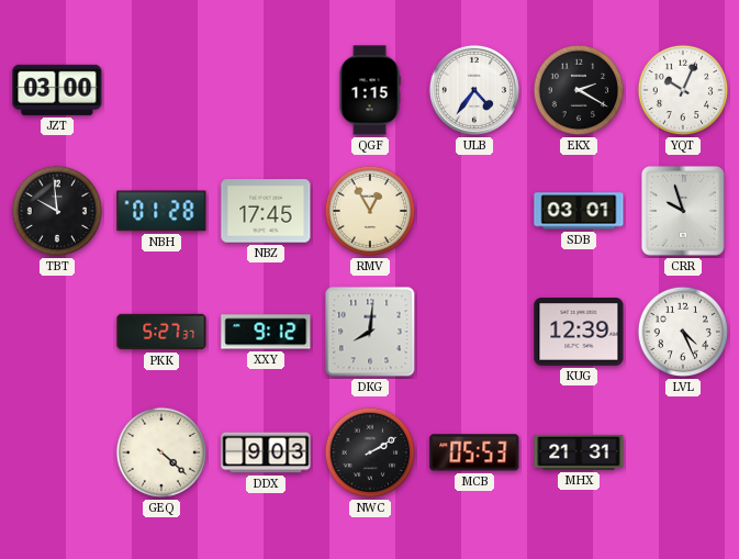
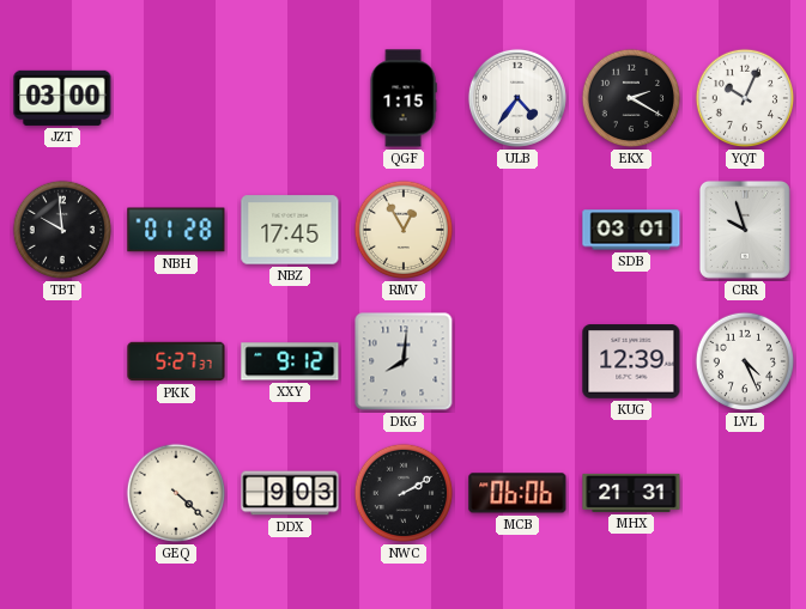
MCB: 05:53 -> 06:06 (517, 493)
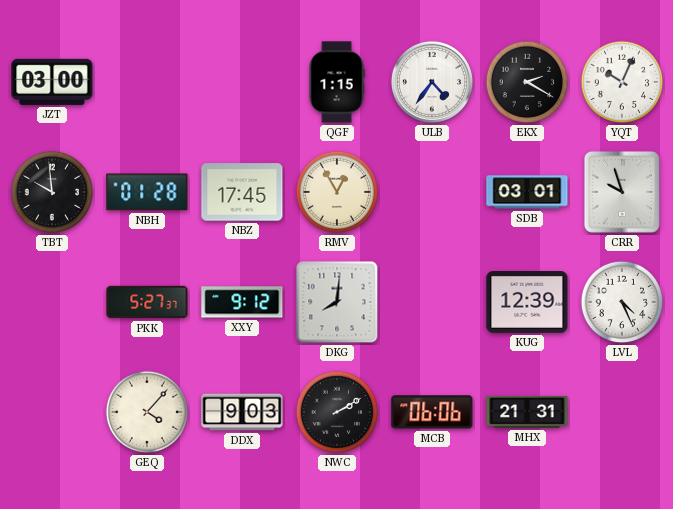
GEQ: 4:22 -> 4:07 (147, 412)
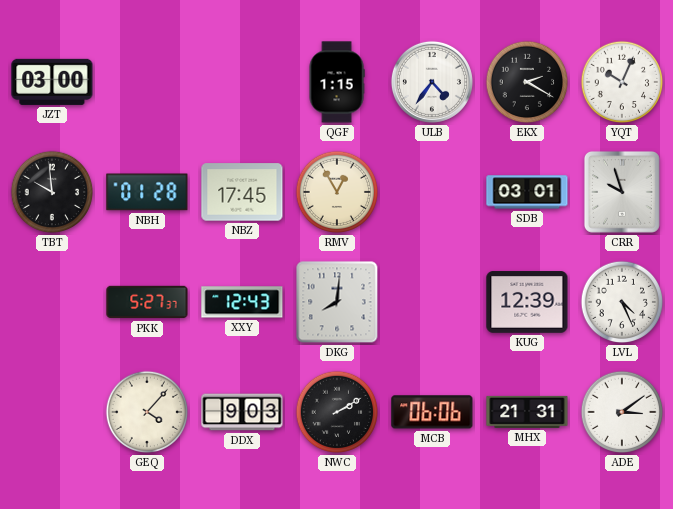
XXY: 9:12 -> 12:43 (242, 302)
ADE: none -> 3:09 (622, 412)
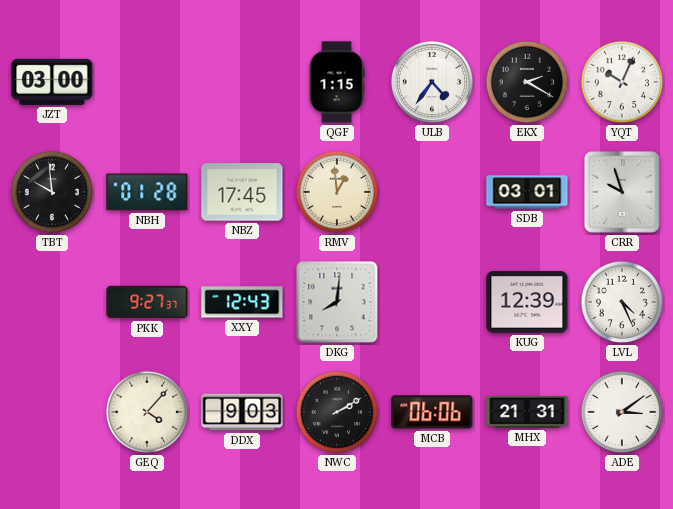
RMV: 12:55 -> 12:59 (337, 192)
PKK: 5:27 -> 9:27 (147, 302)
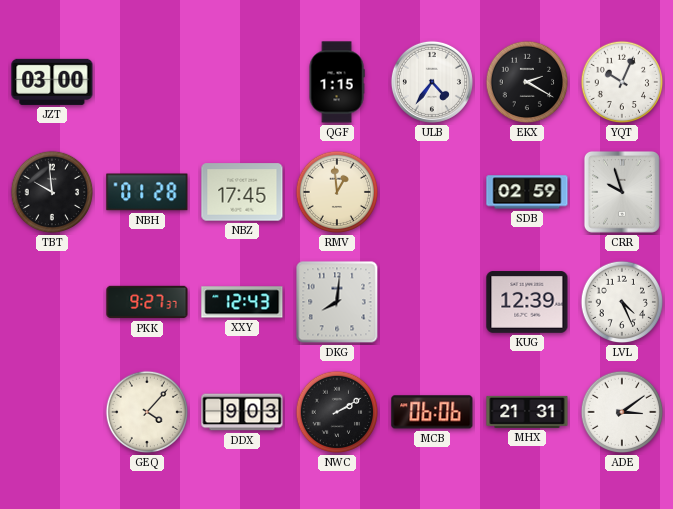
SDB: 03:01 -> 02:59 (527, 192)
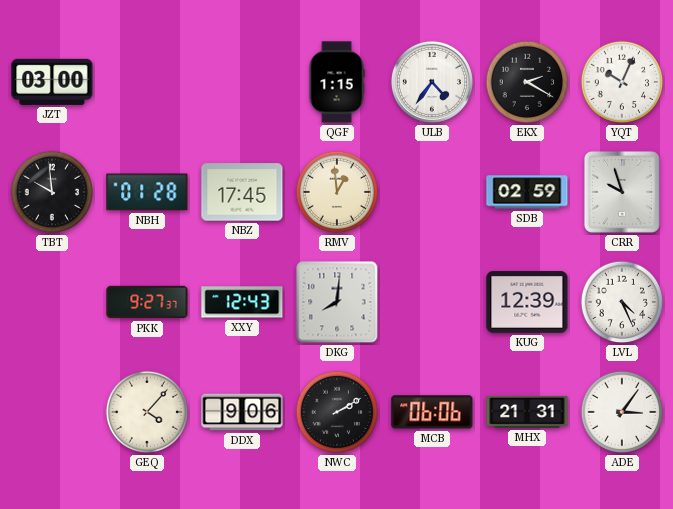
DDX: 9:03 -> 9:06 (242, 412)
ADE: 3:09 -> 3:06 (622, 412)
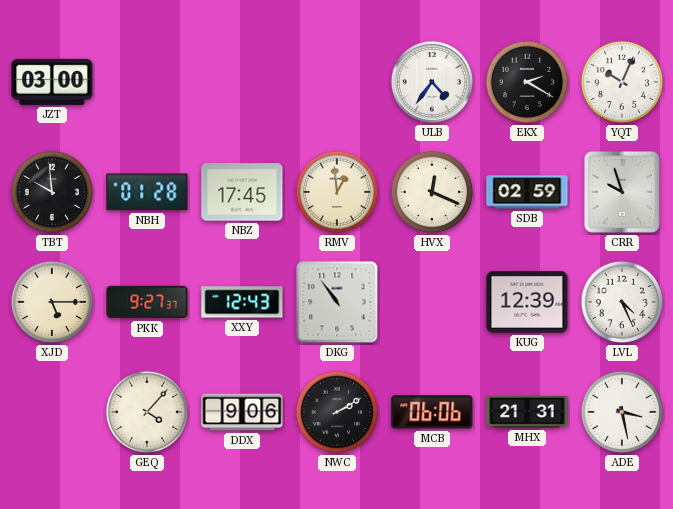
QGF: 1:15 -> none (337, 82)
HVX: none -> 12:19 (432, 192)
XJD: none -> 5:15 (52, 302)
DKG: 8:01 -> 10:54 (337, 302)
ADE: 3:06 -> 3:28 (622, 412)
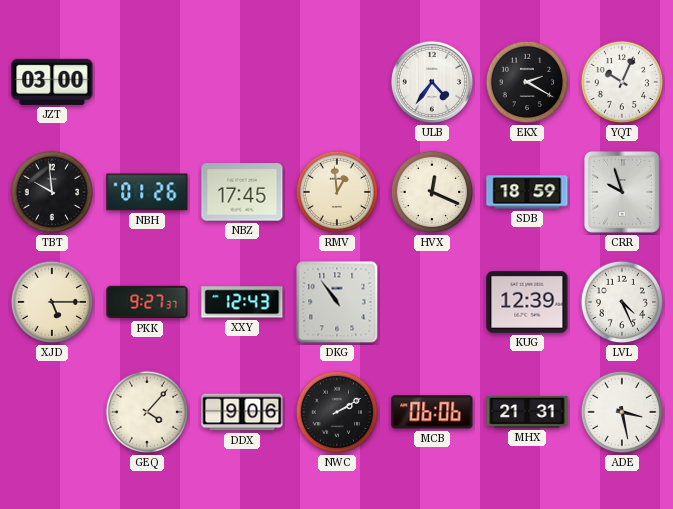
NBH: 01:28 -> 01:26 (147, 192)
SDB: 02:59 -> 18:59 (527, 192)
